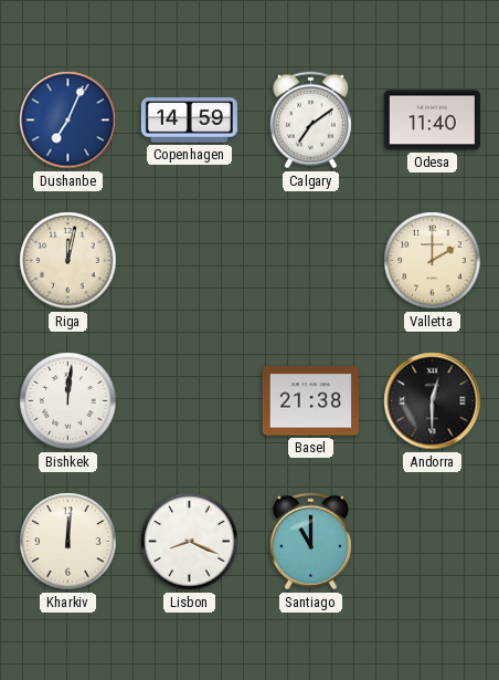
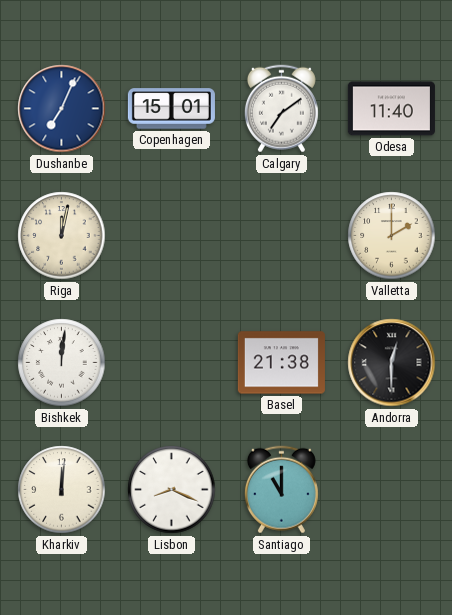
Copenhagen: 14:59 -> 15:01 (171, 109)
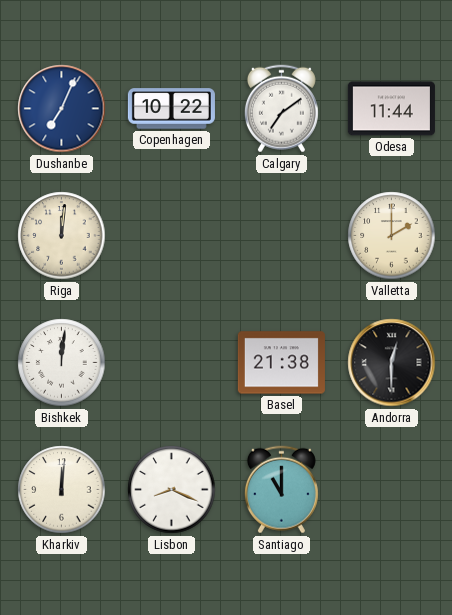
Copenhagen: 15:01 -> 10:22 (171, 109)
Odesa: 11:40 -> 11:44 (391, 109)
Riga: 12:02 -> 12:01 (62, 236)
